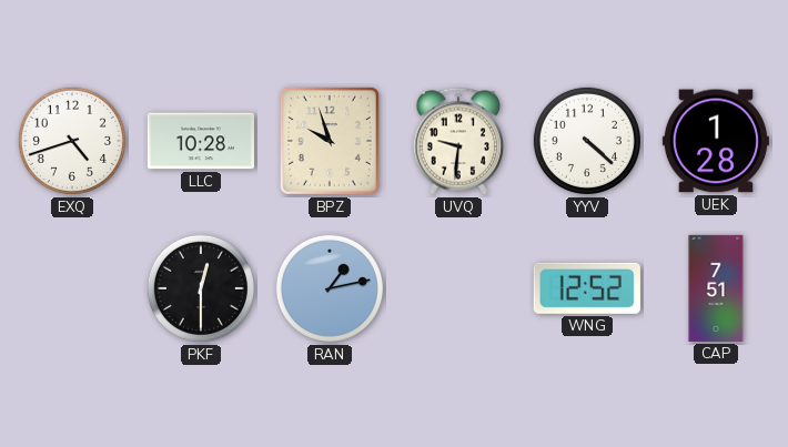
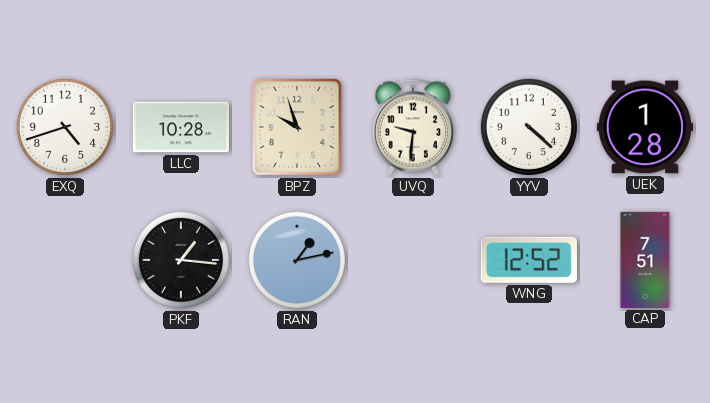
PKF: 12:30 -> 1:16 (181, 260)
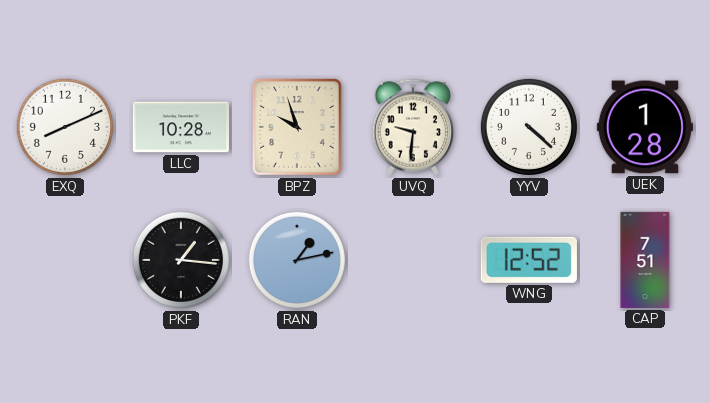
EXQ: 4:42 -> 8:11 (65, 127)
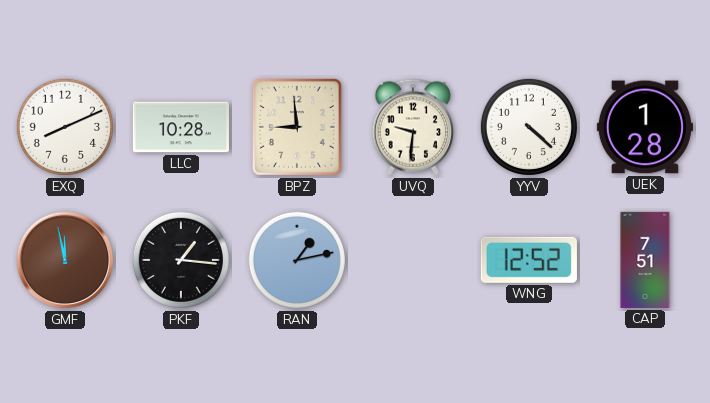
BPZ: 9:57 -> 8:59 (297, 127)
GMF: none -> 11:58 (65, 260)
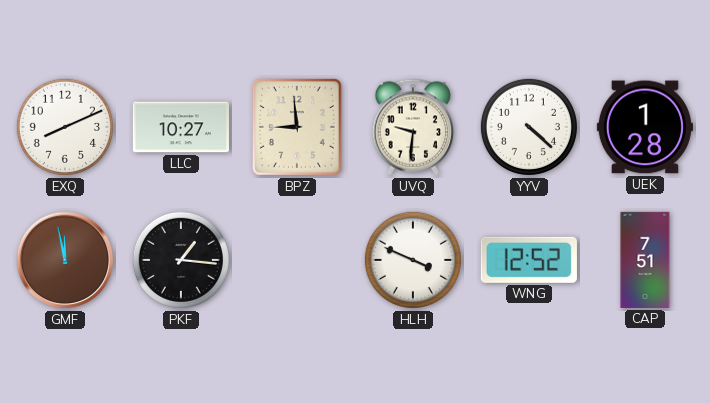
LLC: 10:28 -> 10:27 (181, 127)
RAN: 1:13 -> none (297, 260)
HLH: none -> 3:49 (413, 260)
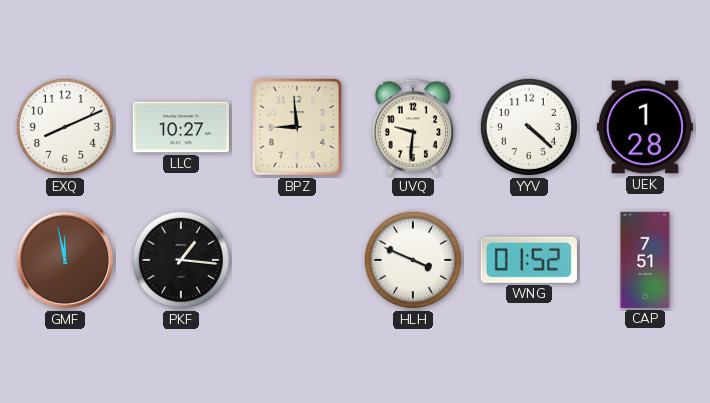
WNG: 12:52 -> 01:52 (529, 260)
